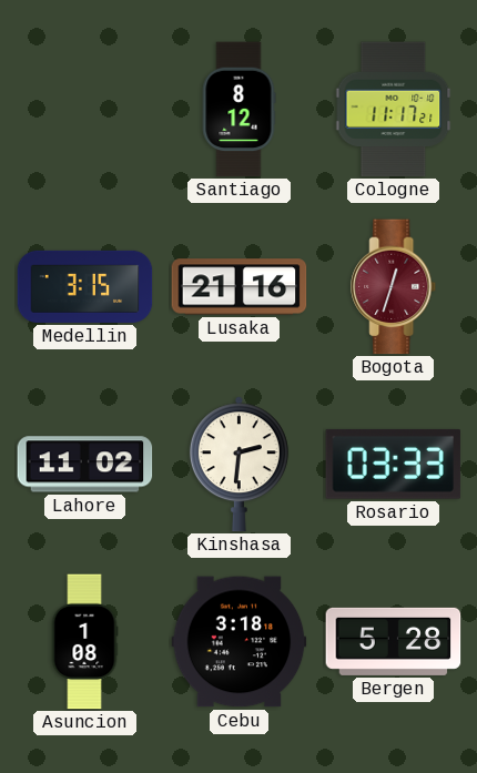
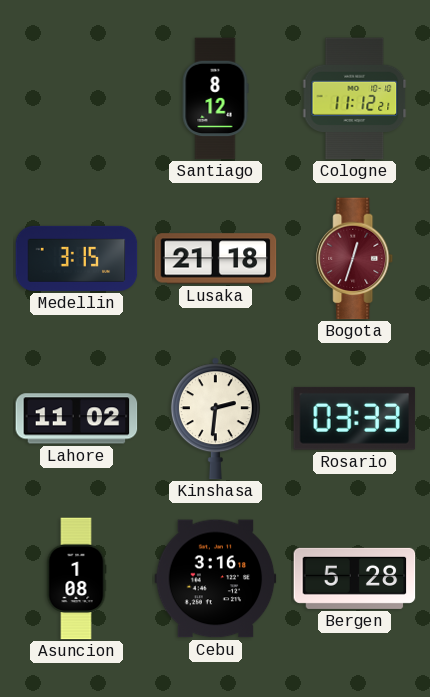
Cologne: 11:17 -> 11:12 (355, 99)
Lusaka: 21:16 -> 21:18 (216, 259)
Cebu: 3:18 -> 3:16 (216, 579)
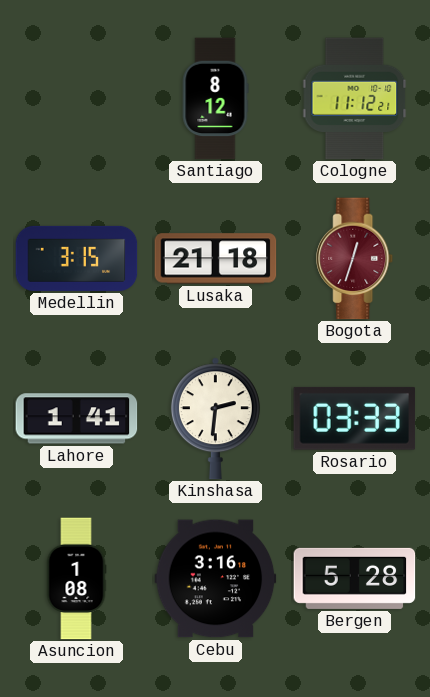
Lahore: 11:02 -> 1:41 (77, 419)
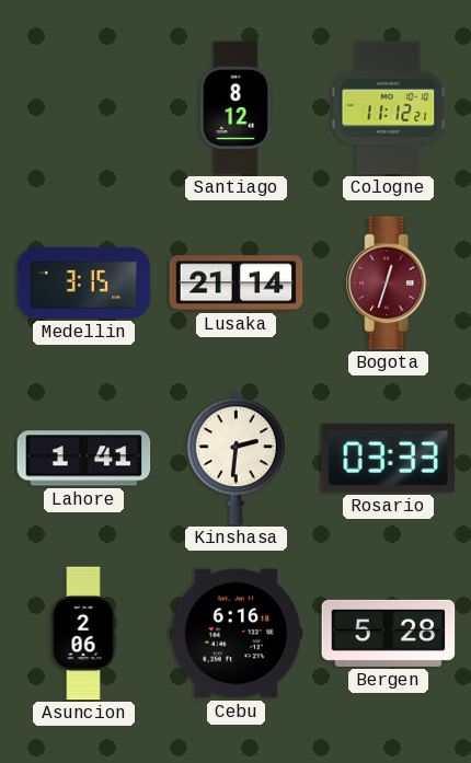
Lusaka: 21:18 -> 21:14 (237, 284)
Asuncion: 1:08 -> 2:06 (83, 634)
Cebu: 3:16 -> 6:16 (237, 634)
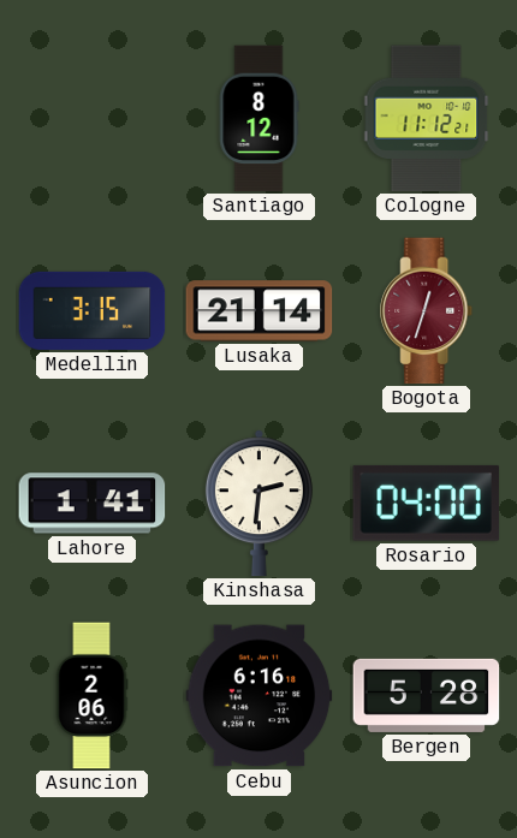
Rosario: 03:33 -> 04:00 (427, 503)
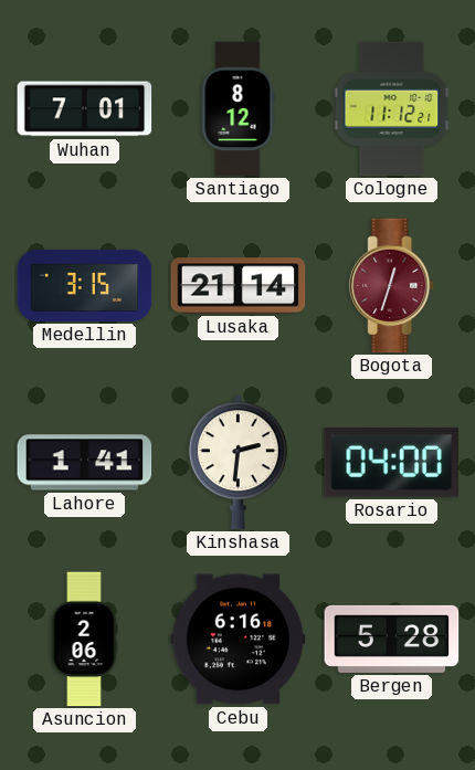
Wuhan: none -> 7:01 (85, 109)
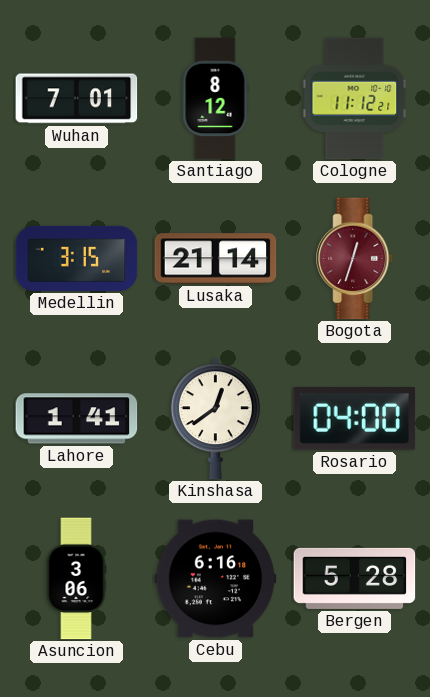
Kinshasa: 2:31 -> 12:39 (215, 419)
Asuncion: 2:06 -> 3:06 (76, 579)
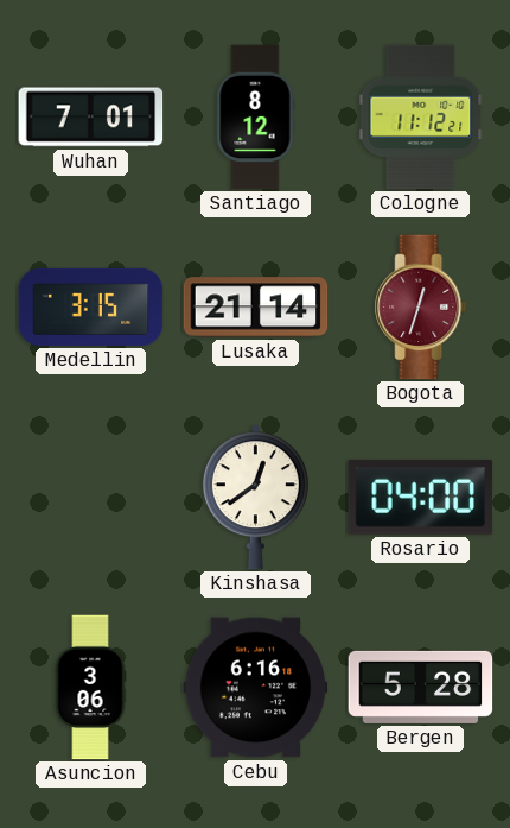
Lahore: 1:41 -> none (77, 419)
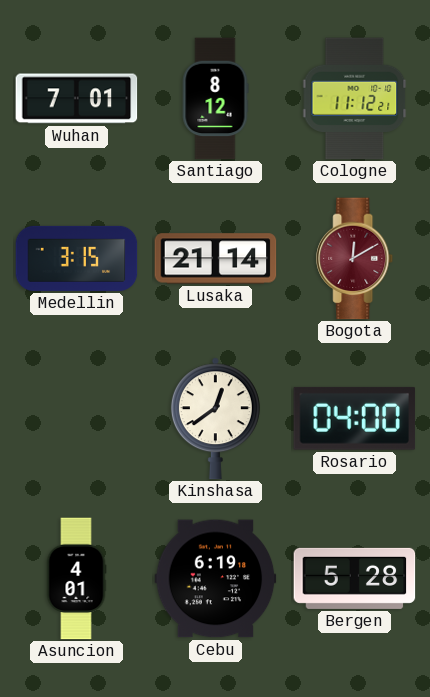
Bogota: 12:33 -> 12:10 (355, 259)
Asuncion: 3:06 -> 4:01 (76, 579)
Cebu: 6:16 -> 6:19 (216, 579)
